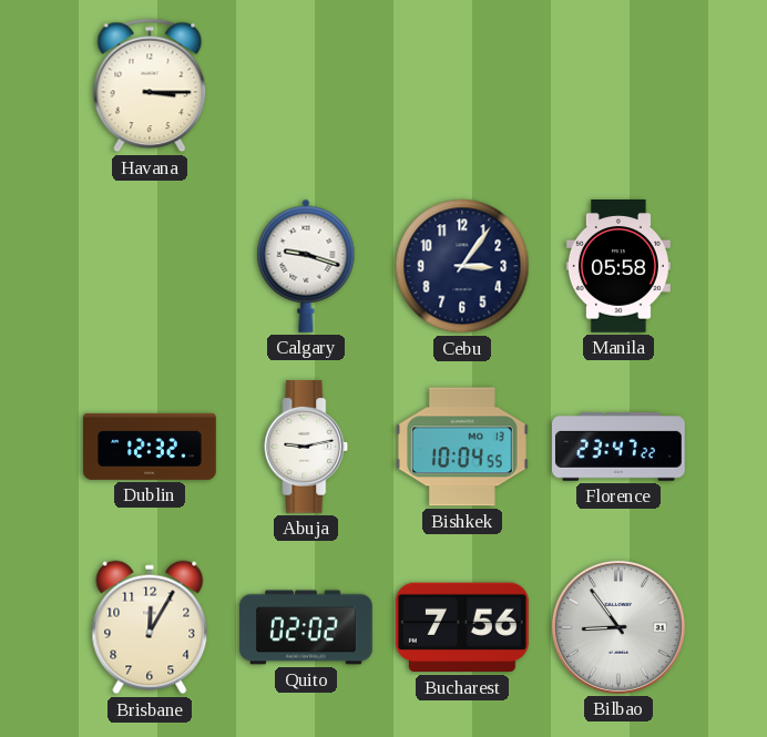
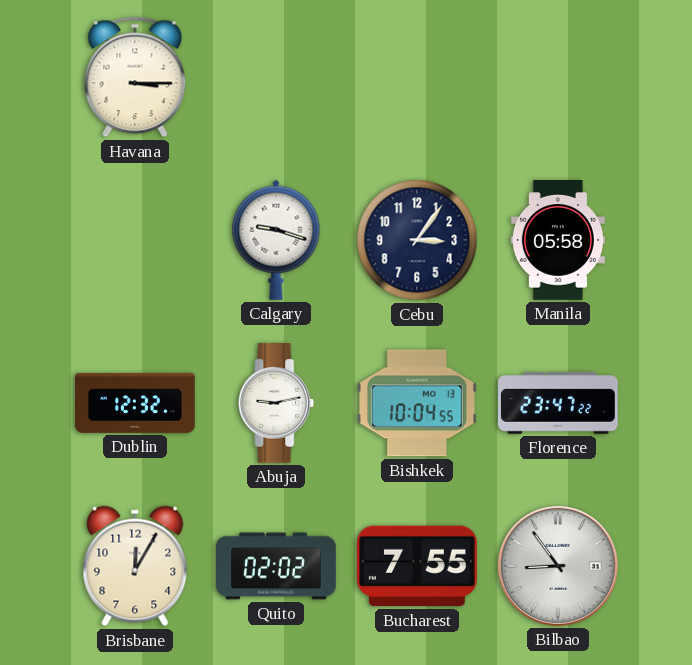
Bucharest: 7:56 -> 7:55 (417, 566)
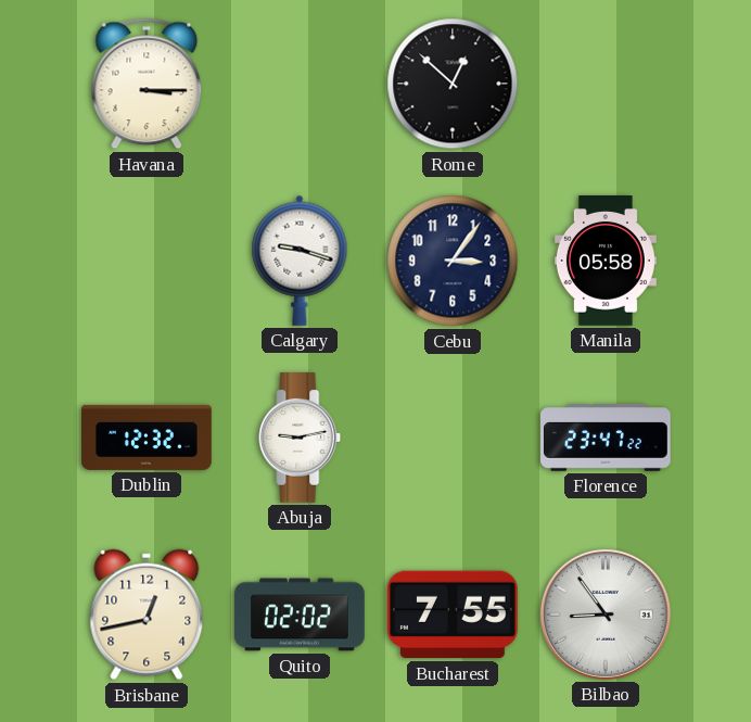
Rome: none -> 12:52 (453, 84)
Bishkek: 10:04 -> none (417, 403)
Brisbane: 12:05 -> 12:43 (147, 615)
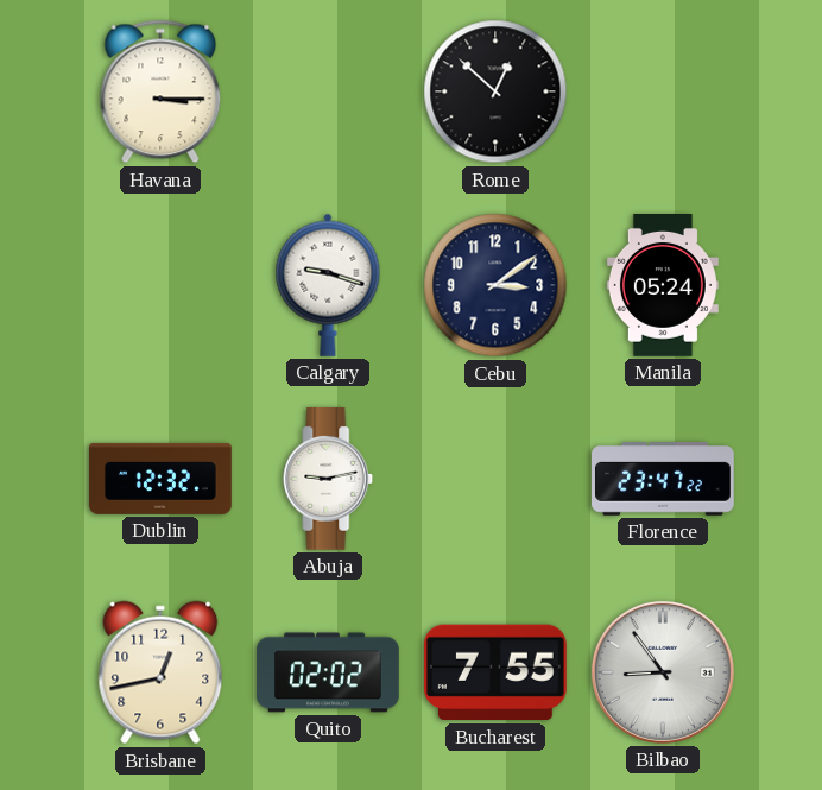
Cebu: 3:06 -> 3:09 (495, 285)
Manila: 05:58 -> 05:24 (663, 286)
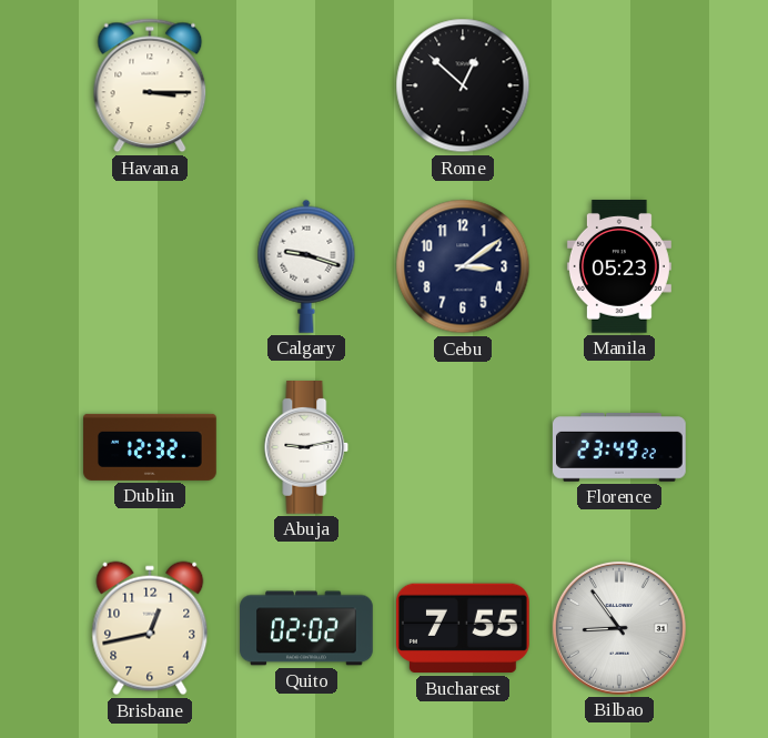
Manila: 05:24 -> 05:23 (619, 267)
Florence: 23:47 -> 23:49 (620, 448)
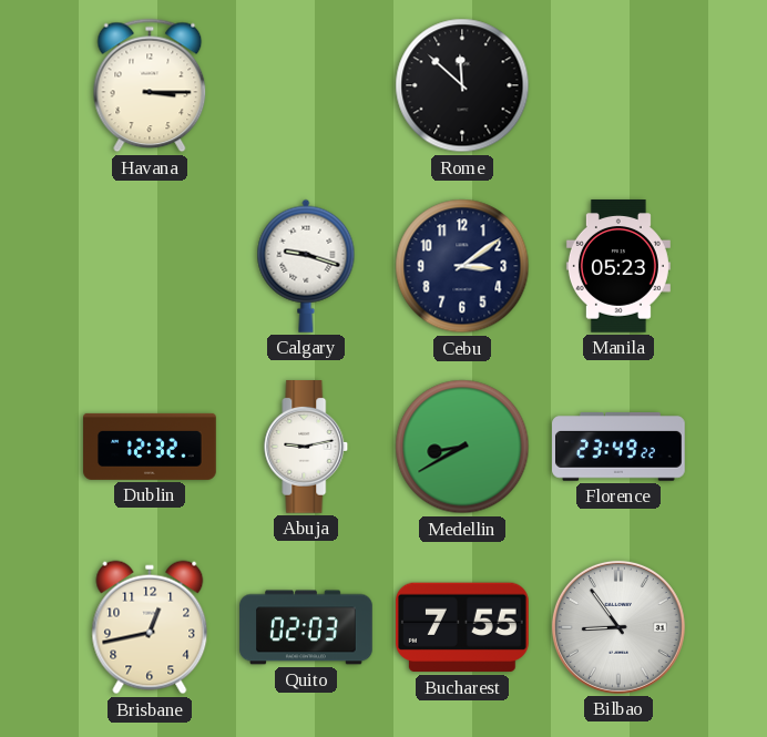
Rome: 12:52 -> 11:52 (462, 85)
Medellin: none -> 8:40 (462, 447)
Quito: 02:02 -> 02:03 (306, 627)
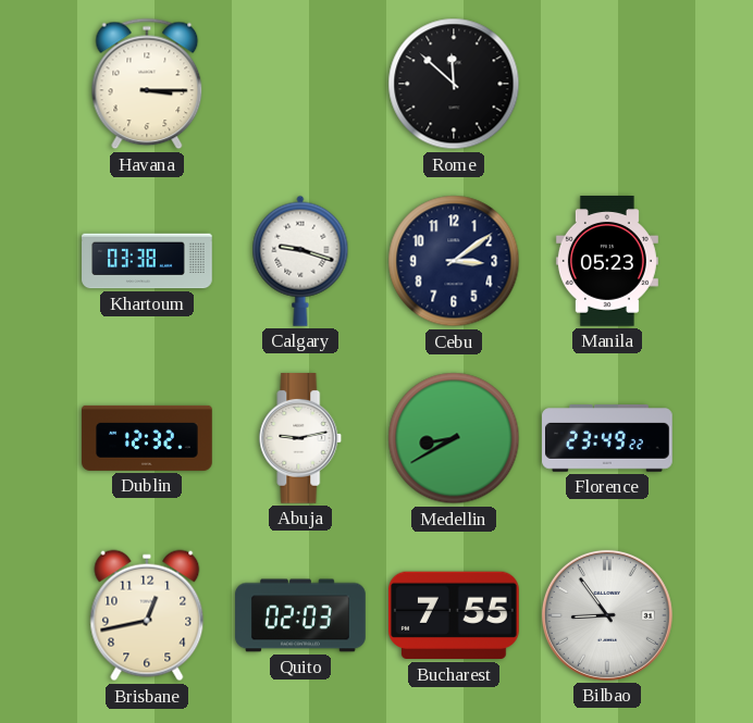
Khartoum: none -> 03:38 (147, 261)
